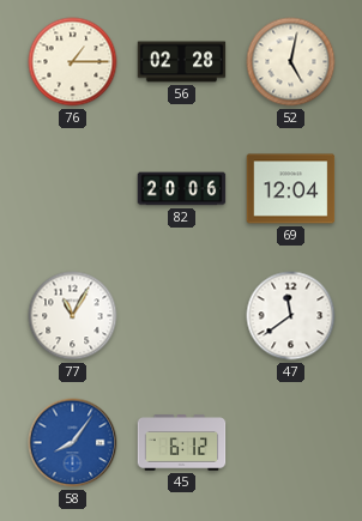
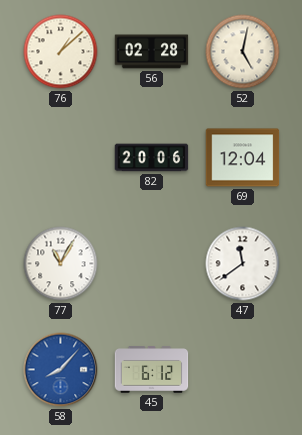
76: 1:15 -> 1:08 (61, 52)
58: 8:06 -> 8:07 (61, 370)
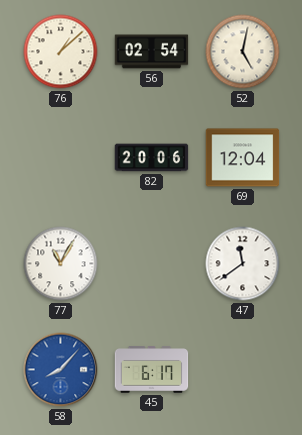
56: 02:28 -> 02:54 (152, 52)
45: 6:12 -> 6:17 (152, 370)
